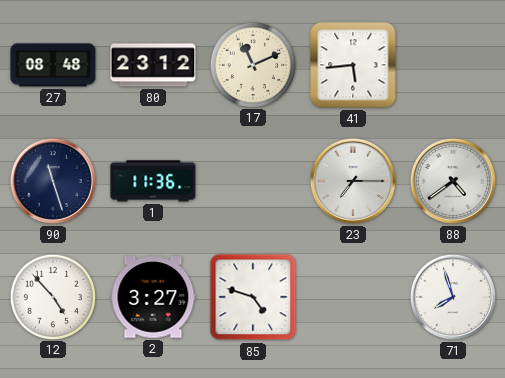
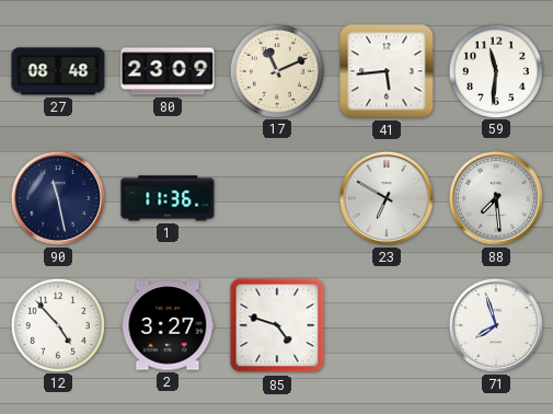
80: 23:12 -> 23:09 (168, 71)
59: none -> 11:31 (495, 70)
90: 11:27 -> 11:28 (58, 198)
23: 7:15 -> 6:50 (387, 198)
88: 4:39 -> 7:29 (496, 198)
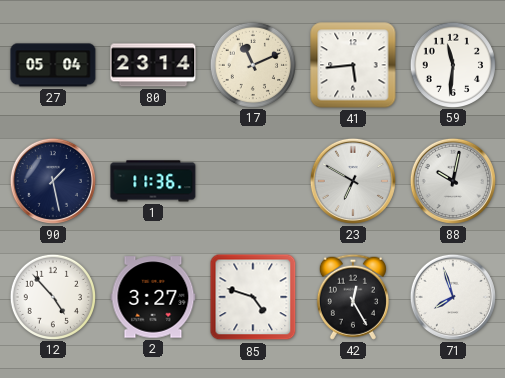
27: 08:48 -> 05:04 (53, 65)
80: 23:09 -> 23:14 (153, 65)
90: 11:28 -> 1:28 (53, 181)
88: 7:29 -> 10:02 (453, 181)
42: none -> 12:25 (353, 297)
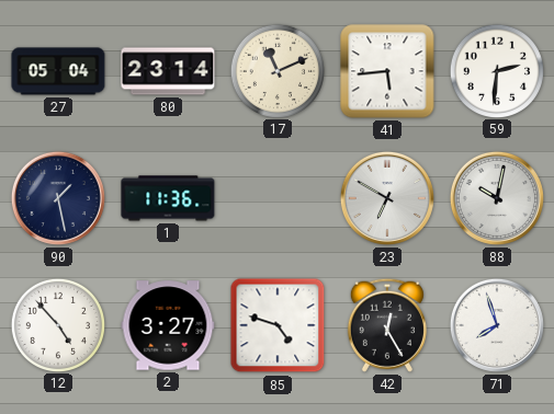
59: 11:31 -> 2:31 (496, 70)
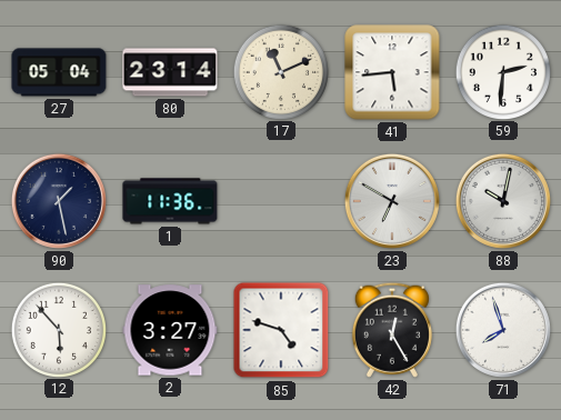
12: 4:53 -> 5:53 (58, 329)
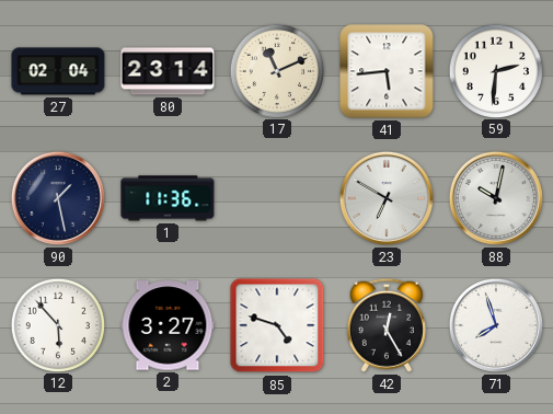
27: 05:04 -> 02:04 (58, 71)
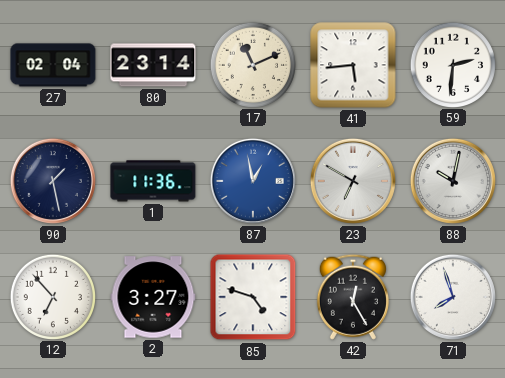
87: none -> 12:58 (253, 181)
12: 5:53 -> 6:53 (52, 296)
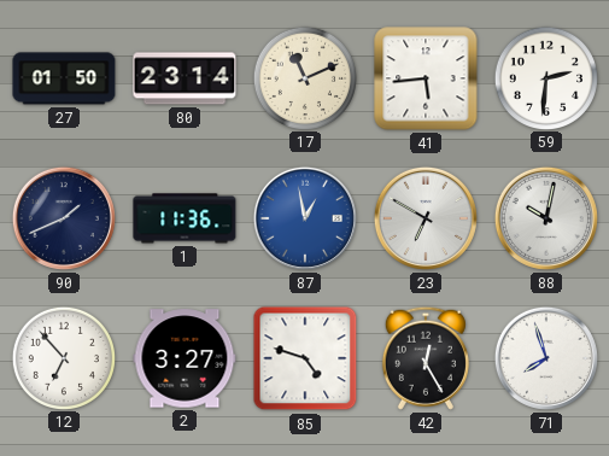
27: 02:04 -> 01:50 (64, 78)
90: 1:28 -> 1:41 (64, 218)
